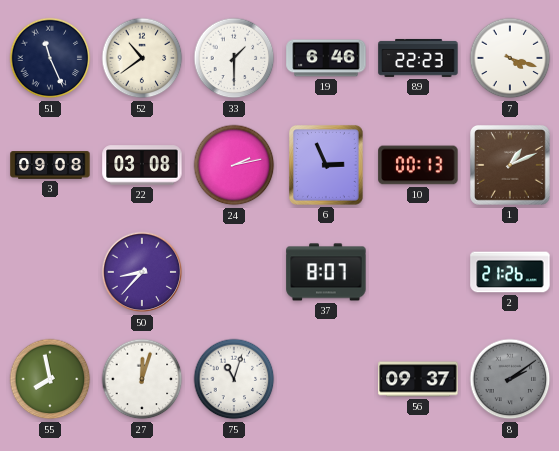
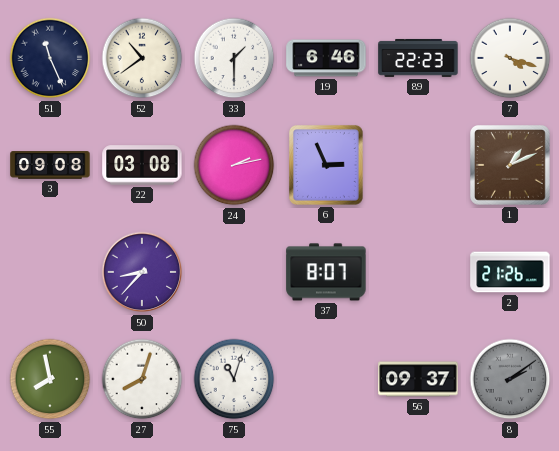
10: 00:13 -> none (418, 165)
27: 12:03 -> 8:03 (142, 379)
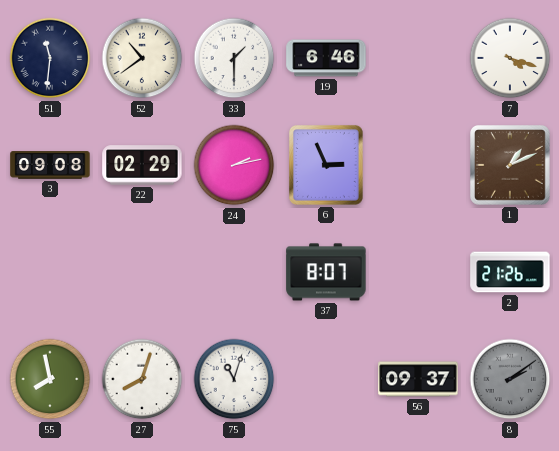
51: 11:26 -> 11:31 (50, 58)
89: 22:23 -> none (418, 58)
22: 03:08 -> 02:29 (142, 165)
50: 8:37 -> none (142, 272)
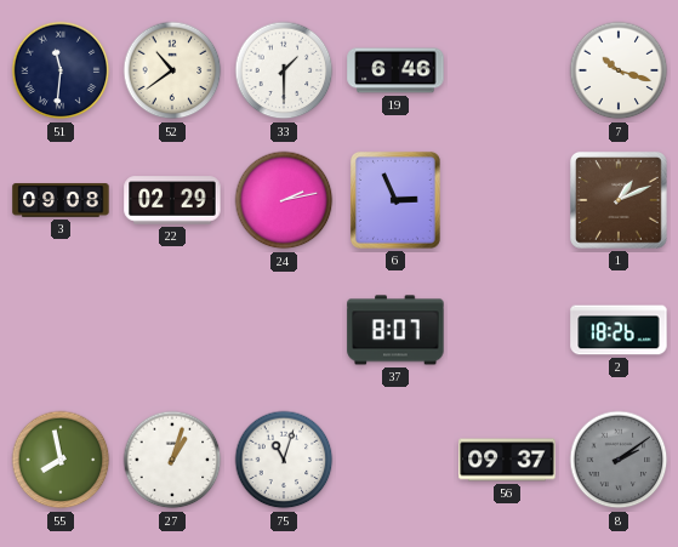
7: 4:18 -> 10:18 (619, 70)
2: 21:26 -> 18:26 (619, 330)
27: 8:03 -> 1:03 (172, 460)
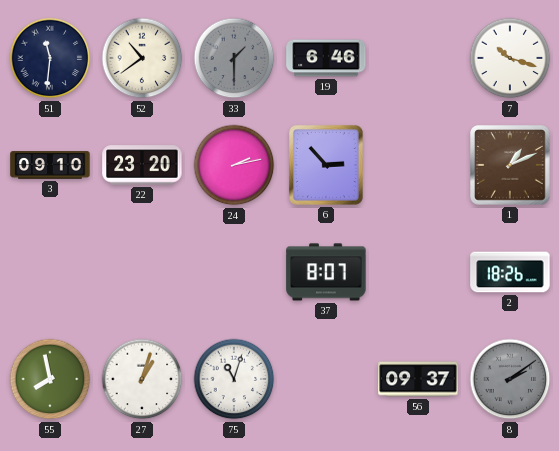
33 dial: white -> grey (234, 58)
3: 09:08 -> 09:10 (50, 165)
22: 02:29 -> 23:20 (142, 165)
6: 2:56 -> 2:53 (326, 165)
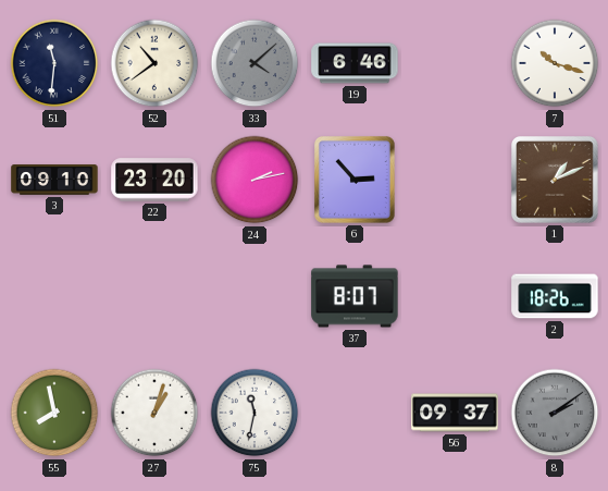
33: 1:30 -> 4:08 (255, 63)
75: 11:03 -> 11:32 (255, 413)
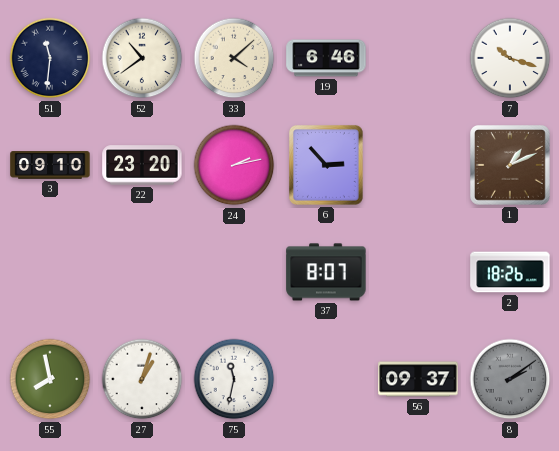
33 dial: grey -> cream (234, 58)
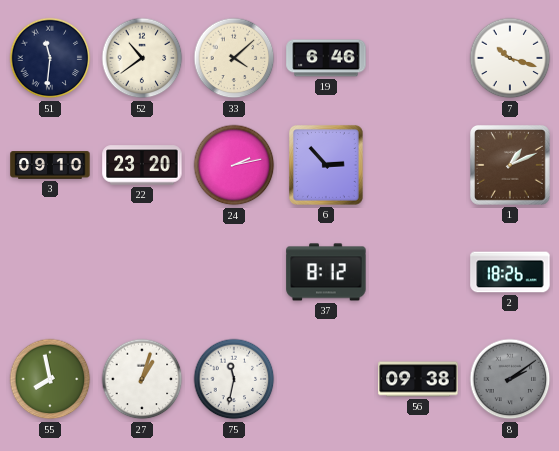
37: 8:07 -> 8:12 (326, 272)
56: 09:37 -> 09:38 (418, 379)
